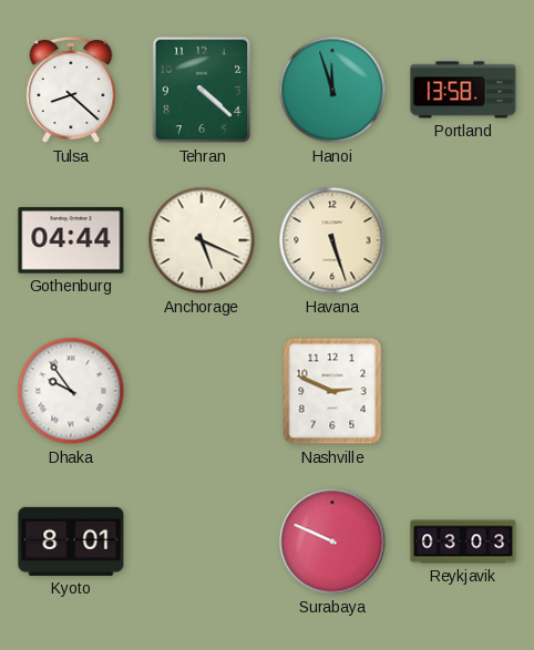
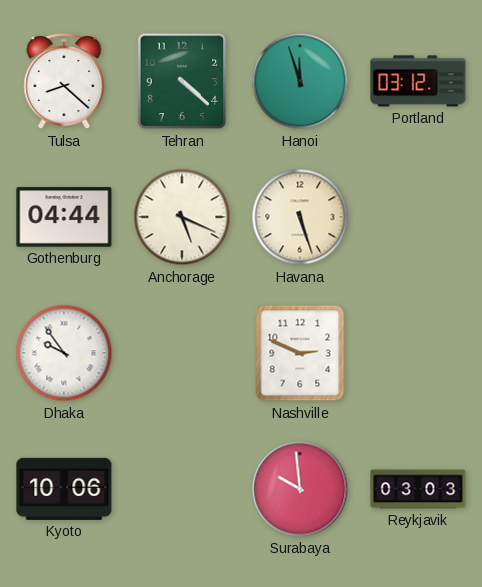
Portland: 13:58 -> 03:12 (418, 81)
Kyoto: 8:01 -> 10:06 (64, 489)
Surabaya: 9:49 -> 9:59 (300, 489)
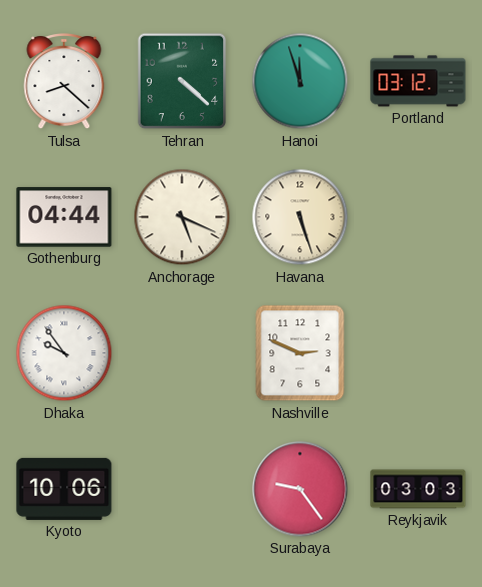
Surabaya: 9:59 -> 9:24 (300, 489)
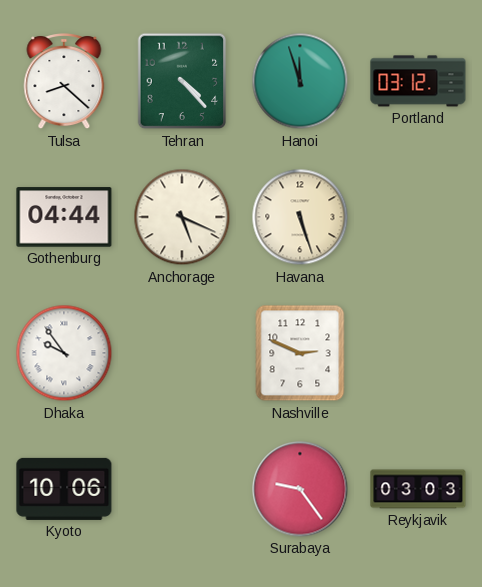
Tehran: 4:22 -> 4:23 (182, 81)
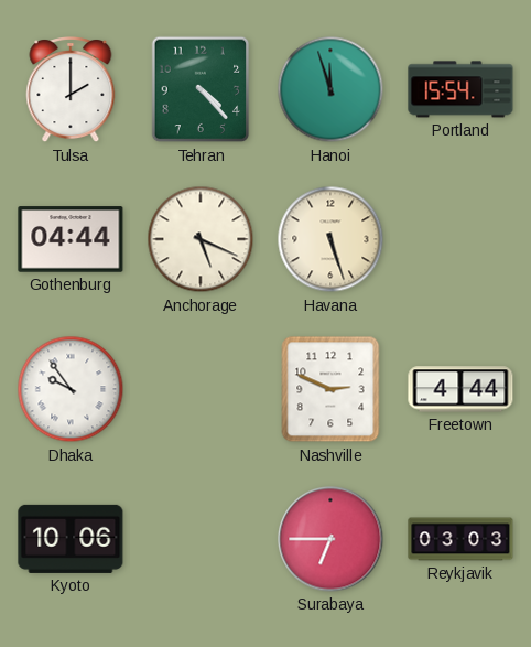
Tulsa: 8:22 -> 2:00 (71, 90)
Portland: 03:12 -> 15:54 (460, 89)
Freetown: none -> 4:44 (460, 389)
Surabaya: 9:24 -> 6:45 (330, 539)
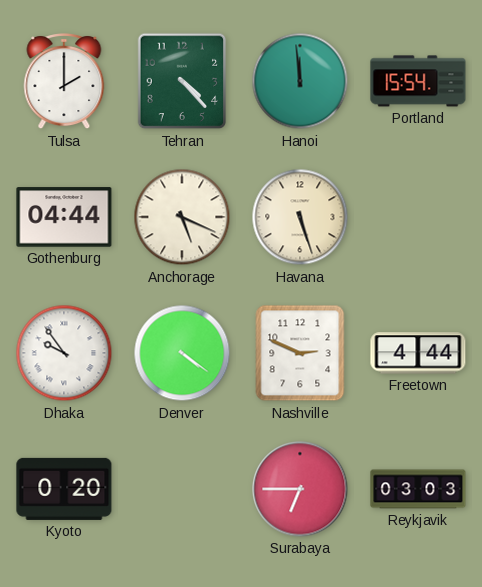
Hanoi: 11:57 -> 11:59 (300, 81)
Denver: none -> 4:21 (182, 353)
Kyoto: 10:06 -> 0:20 (64, 489)
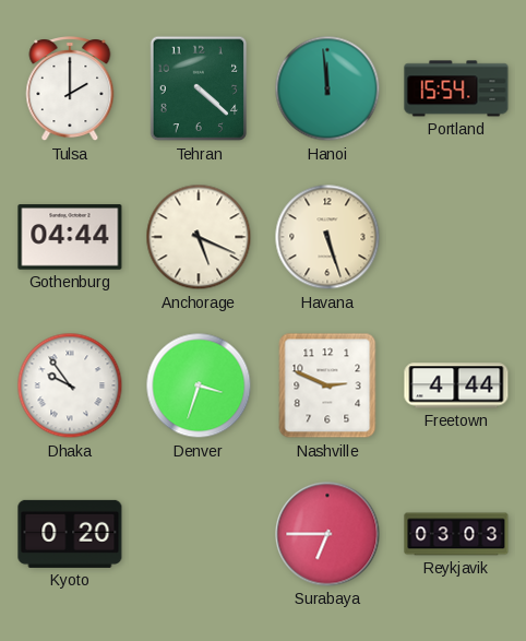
Tehran: 4:23 -> 4:22 (199, 88)
Denver: 4:21 -> 3:33 (199, 385)
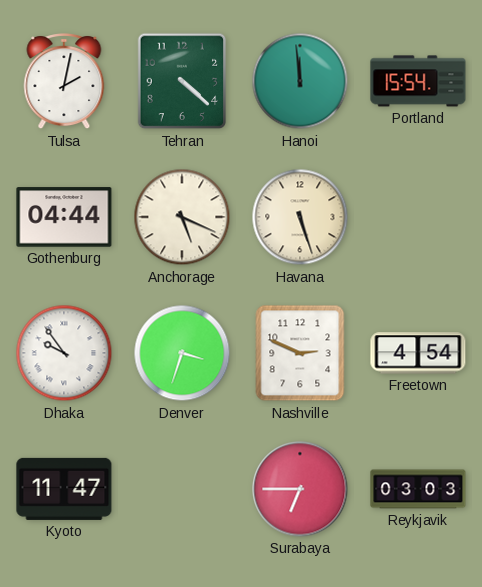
Tulsa: 2:00 -> 2:02 (64, 82)
Freetown: 4:44 -> 4:54 (418, 353)
Kyoto: 0:20 -> 11:47 (64, 489)
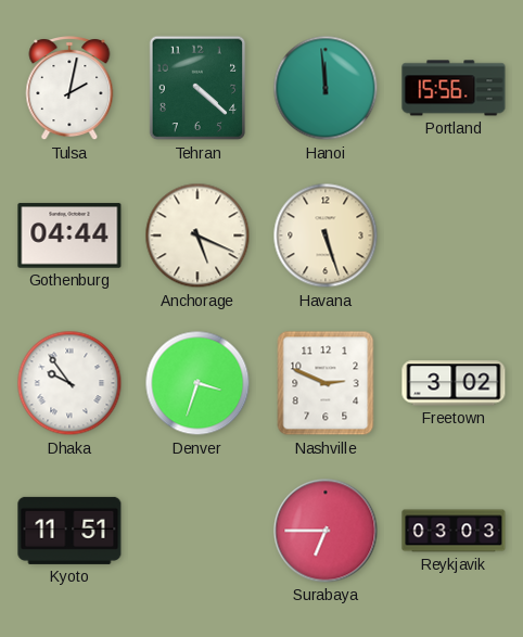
Portland: 15:54 -> 15:56 (454, 88)
Freetown: 4:54 -> 3:02 (454, 383)
Kyoto: 11:47 -> 11:51 (69, 531)
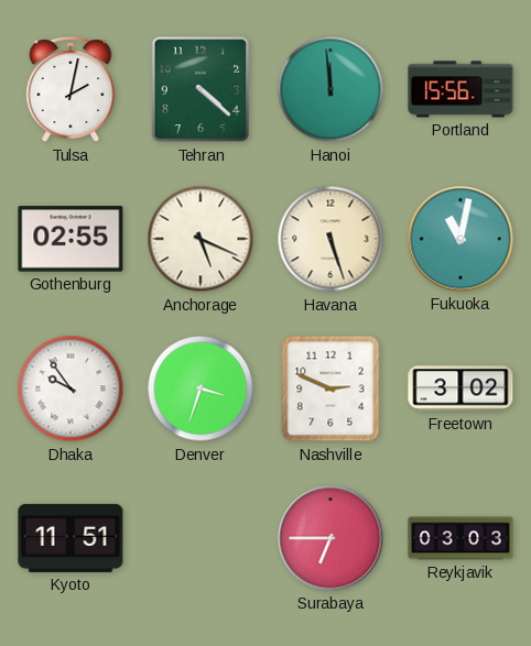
Gothenburg: 04:44 -> 02:55 (71, 239)
Fukuoka: none -> 11:02 (460, 239)
